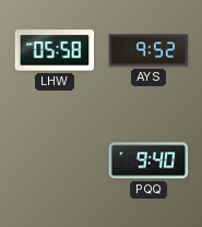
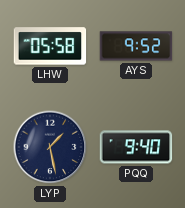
LYP: none -> 1:28 (50, 147)
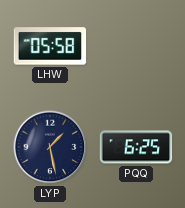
AYS: 9:52 -> none (136, 46)
PQQ: 9:40 -> 6:25 (136, 147)
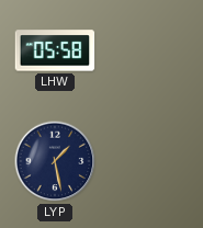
PQQ: 6:25 -> none (136, 147)
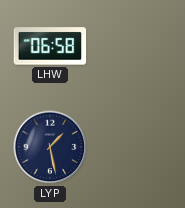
LHW: 05:58 -> 06:58 (50, 46)
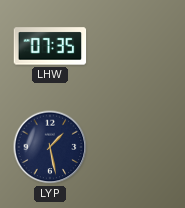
LHW: 06:58 -> 07:35 (50, 46)
